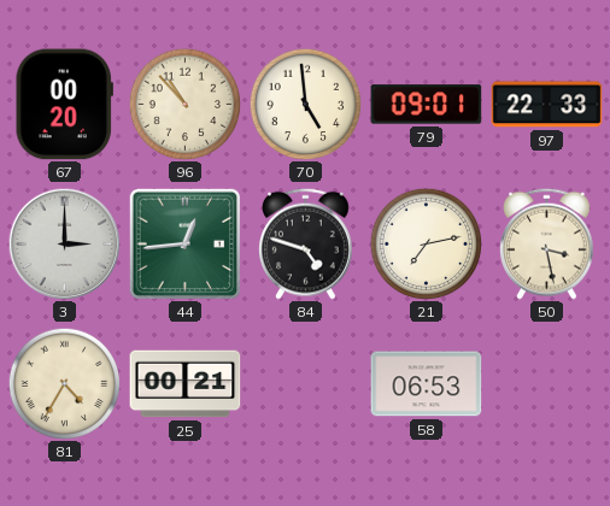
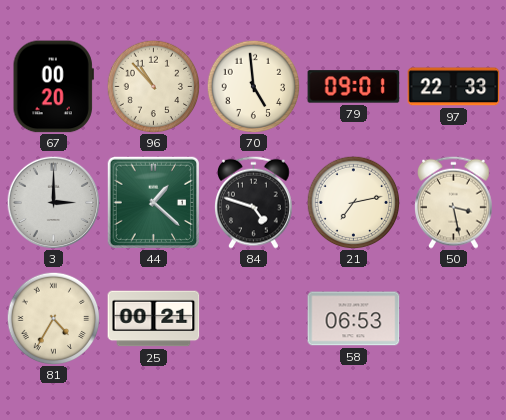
44: 12:44 -> 1:22 (153, 202)
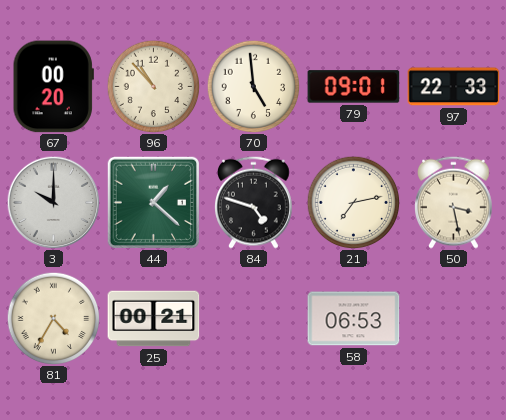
3: 3:00 -> 10:00 (53, 202)
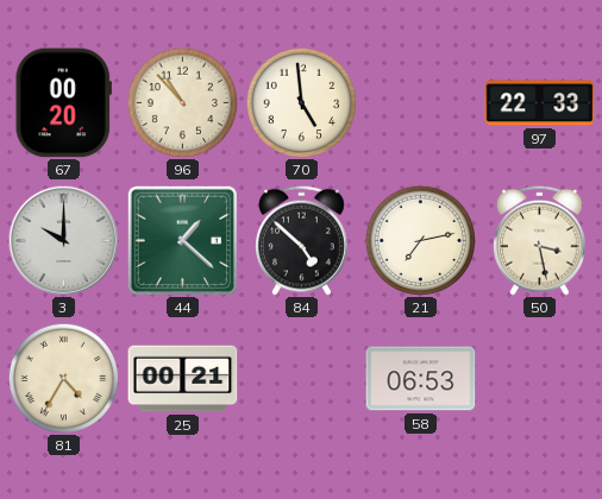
79: 09:01 -> none (354, 87)
84: 4:48 -> 4:52 (302, 240)
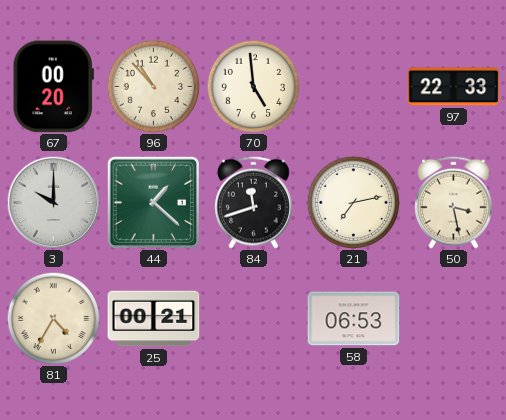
84: 4:52 -> 11:42 (254, 202)
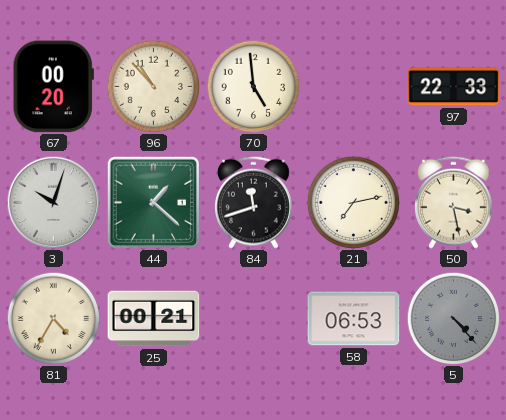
3: 10:00 -> 10:03 (53, 202)
5: none -> 4:23 (453, 318)
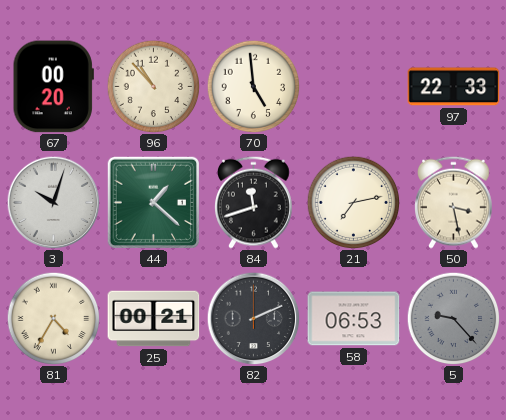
82: none -> 2:11 (253, 318)
5: 4:23 -> 9:23 (453, 318)
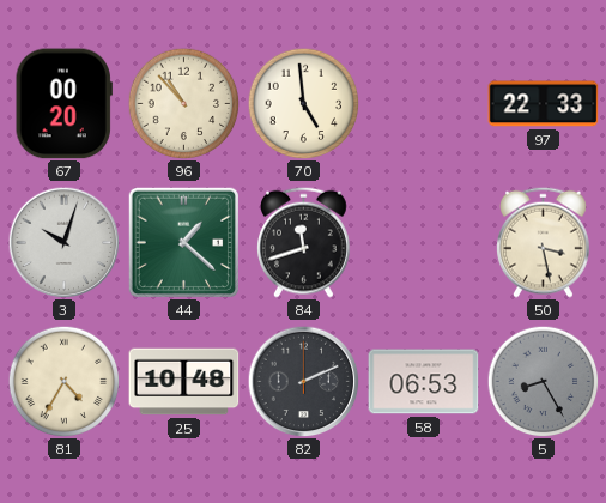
21: 7:13 -> none (353, 202)
25: 00:21 -> 10:48 (184, 382)
5: 9:23 -> 8:25 (543, 381)
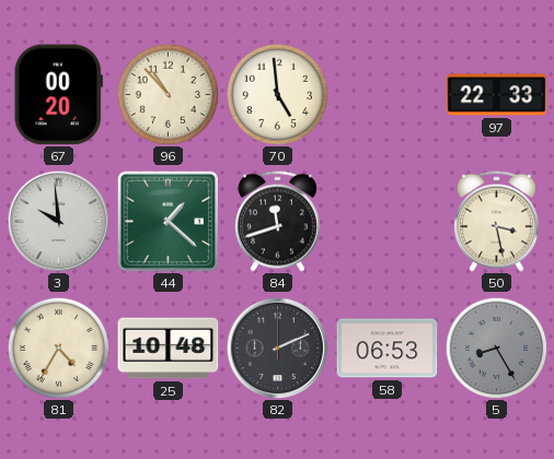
3: 10:03 -> 9:59 (58, 221)
